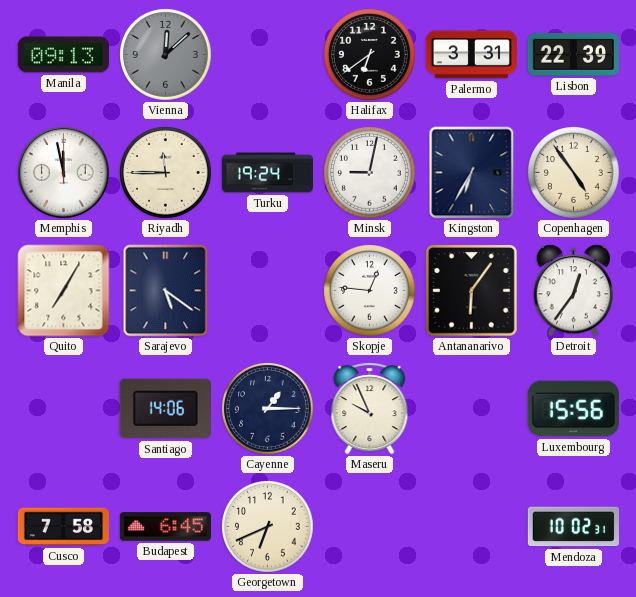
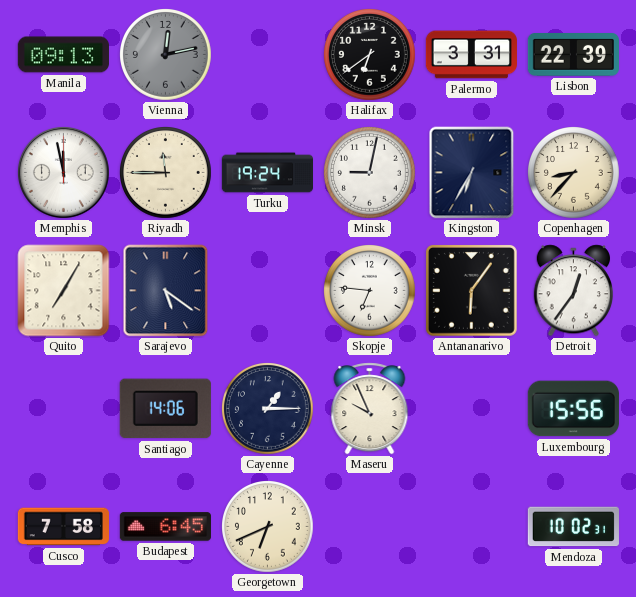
Vienna: 12:08 -> 12:13 (166, 55)
Copenhagen: 4:54 -> 8:37 (574, 173)
Skopje: 12:46 -> 6:46 (370, 291)
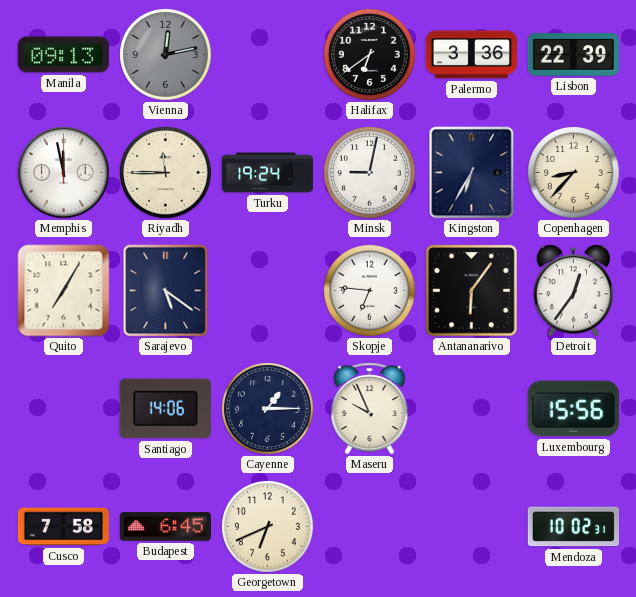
Palermo: 3:31 -> 3:36 (471, 55)
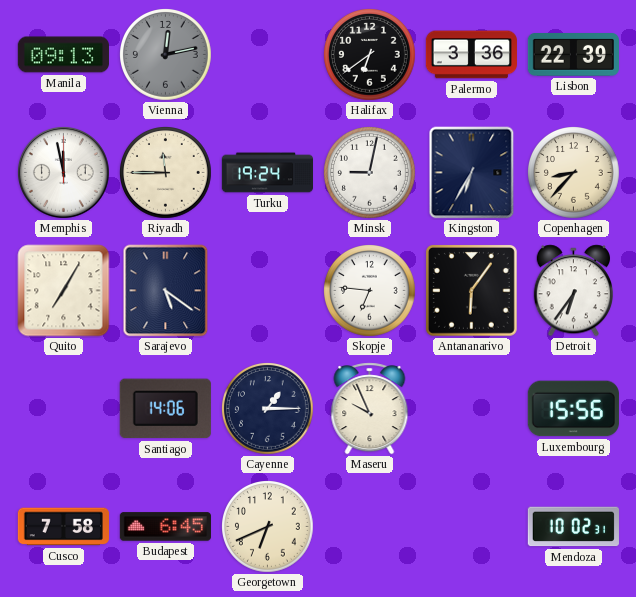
Detroit: 12:36 -> 6:36 (573, 291)
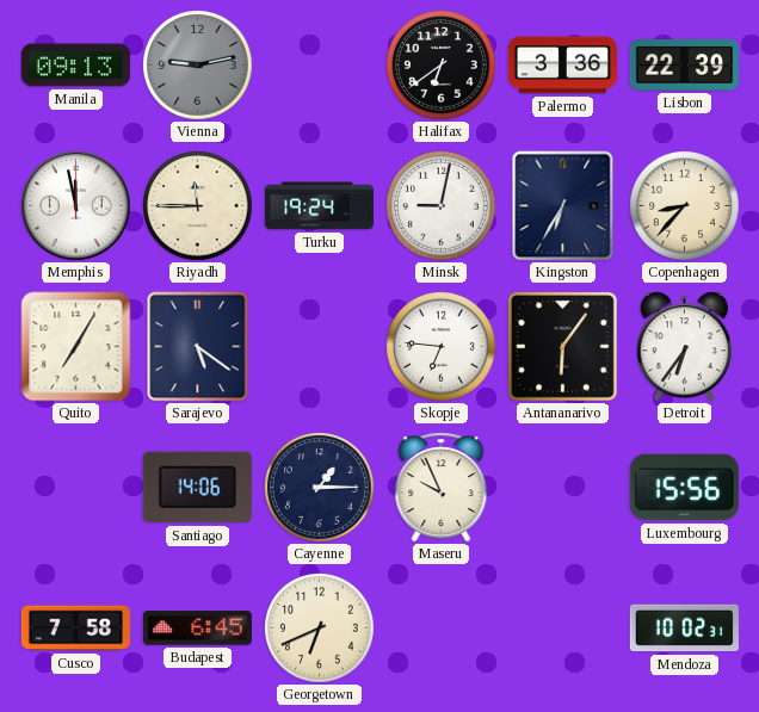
Vienna: 12:13 -> 9:13 (198, 66)
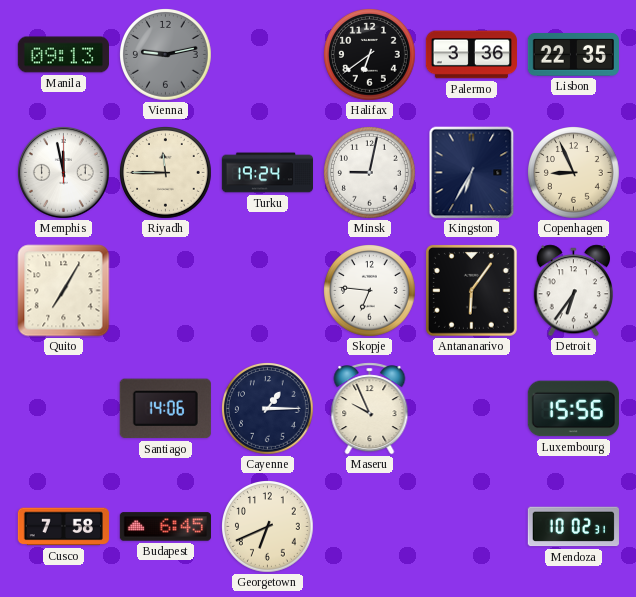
Lisbon: 22:39 -> 22:35 (573, 55)
Copenhagen: 8:37 -> 8:56 (574, 173)
Sarajevo: 5:21 -> none (198, 347)
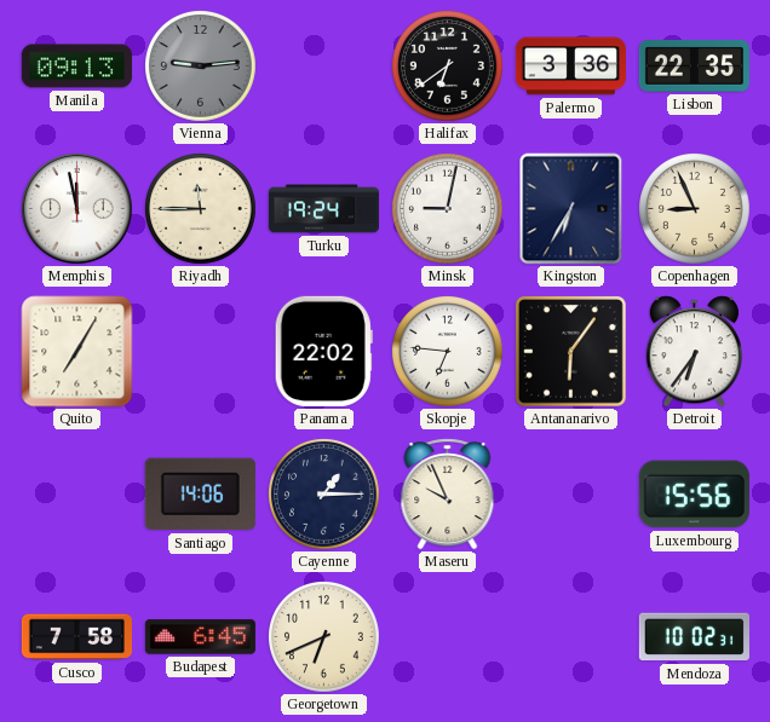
Vienna: 9:13 -> 9:14 (201, 67)
Panama: none -> 22:02 (323, 351)
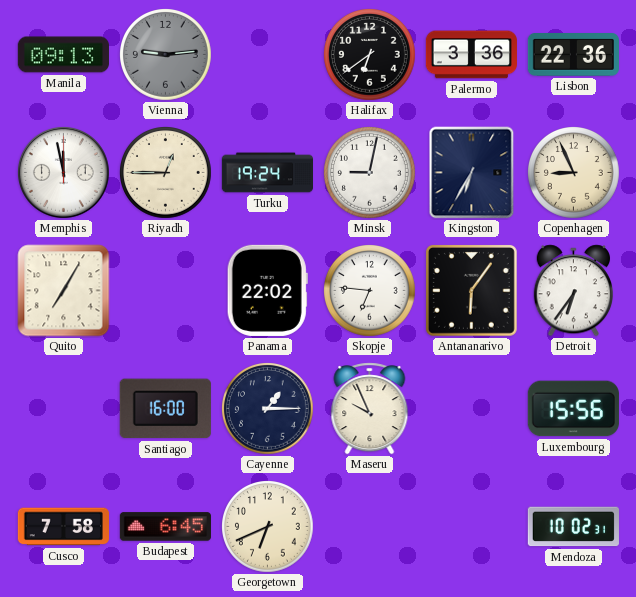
Lisbon: 22:35 -> 22:36 (573, 55)
Riyadh: 11:45 -> 12:45 (166, 173)
Santiago: 14:06 -> 16:00 (165, 409)
